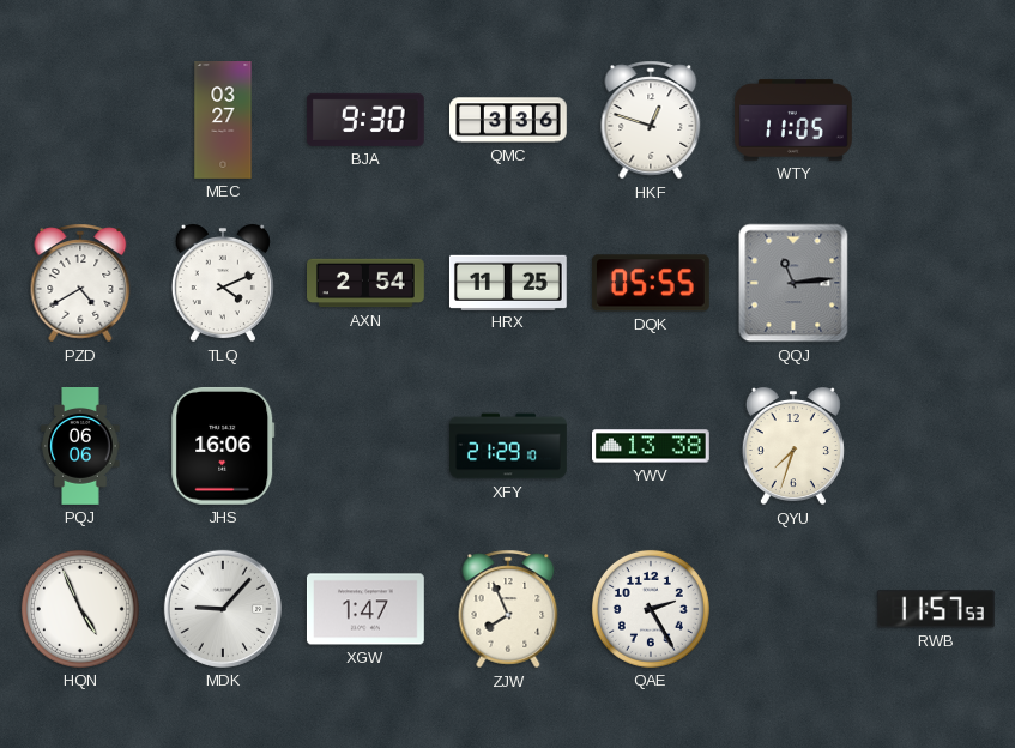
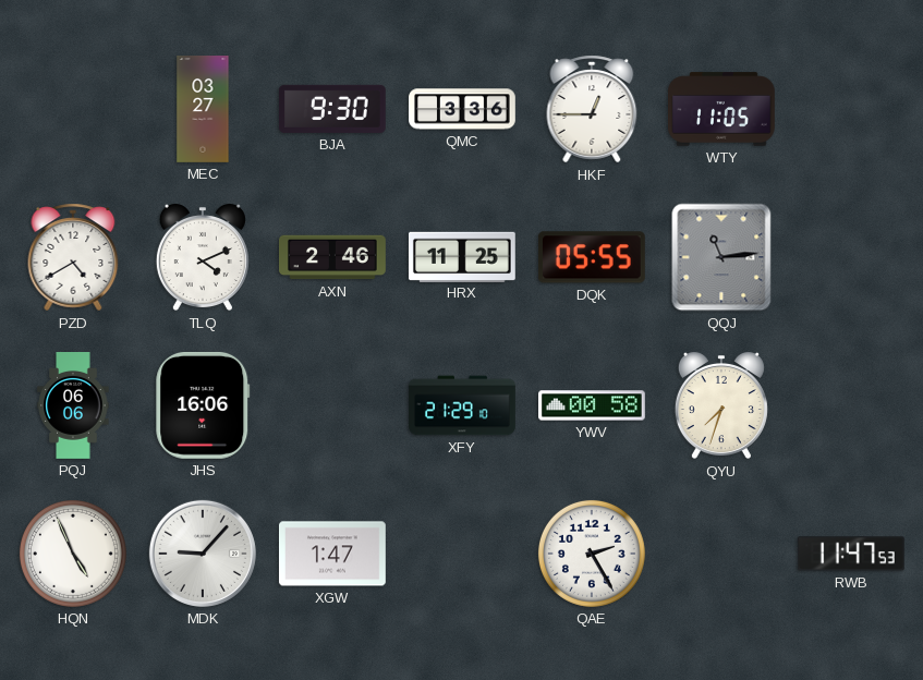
HKF: 12:48 -> 12:45 (592, 109)
AXN: 2:54 -> 2:46 (333, 257)
YWV: 13:38 -> 00:58 (593, 405)
ZJW: 7:56 -> none (508, 609)
RWB: 11:57 -> 11:47 (851, 554)
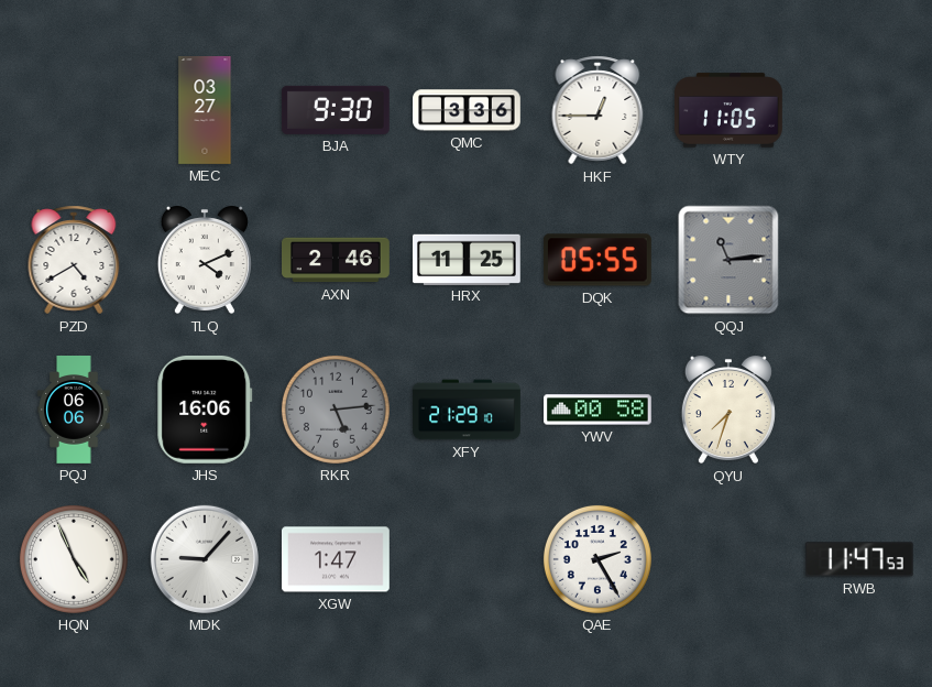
RKR: none -> 5:14 (336, 410)
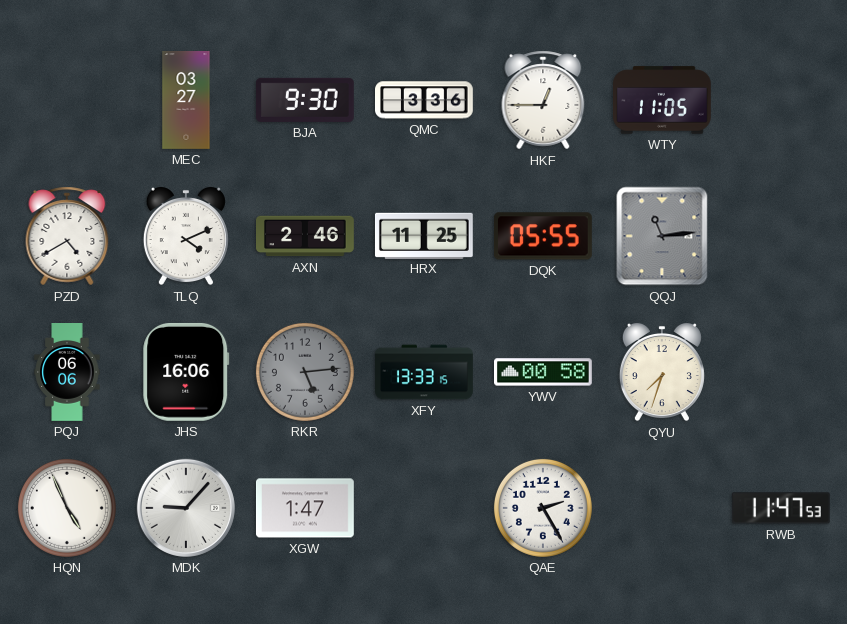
XFY: 21:29 -> 13:33 (424, 372)
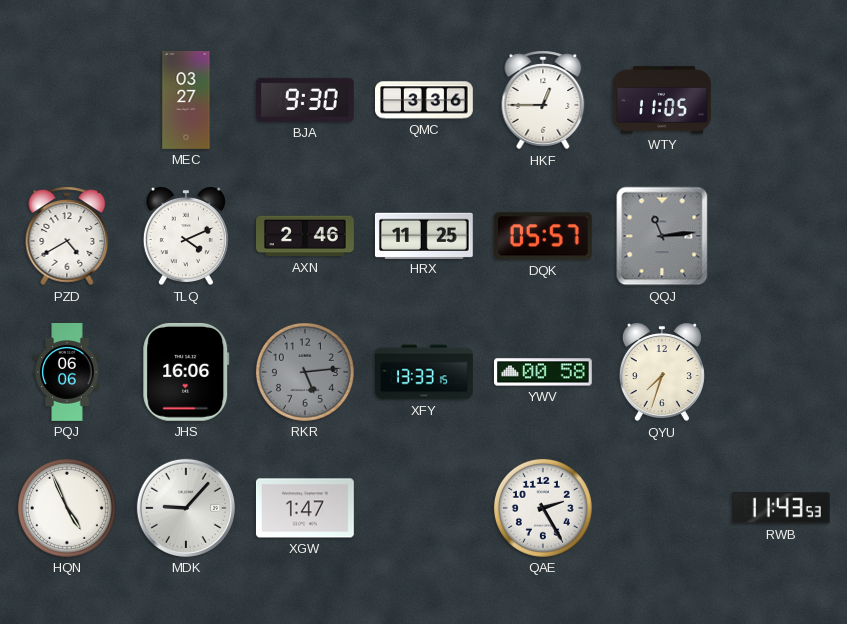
DQK: 05:55 -> 05:57 (543, 236)
RWB: 11:47 -> 11:43 (781, 508)
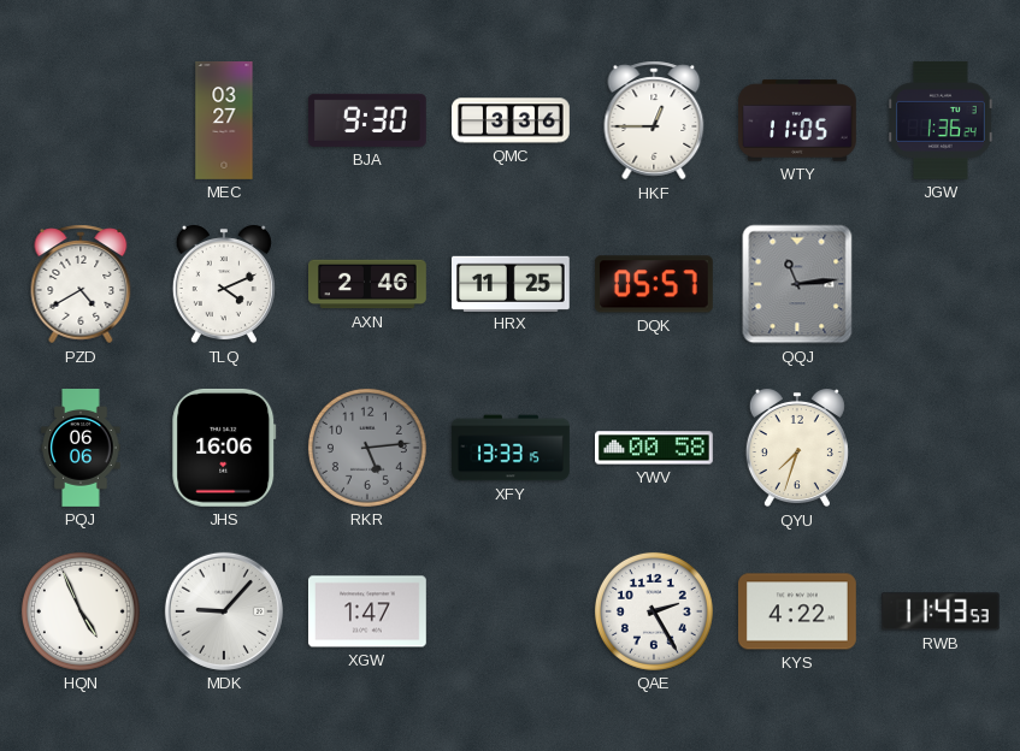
JGW: none -> 1:36 (942, 120)
KYS: none -> 4:22 (797, 611)
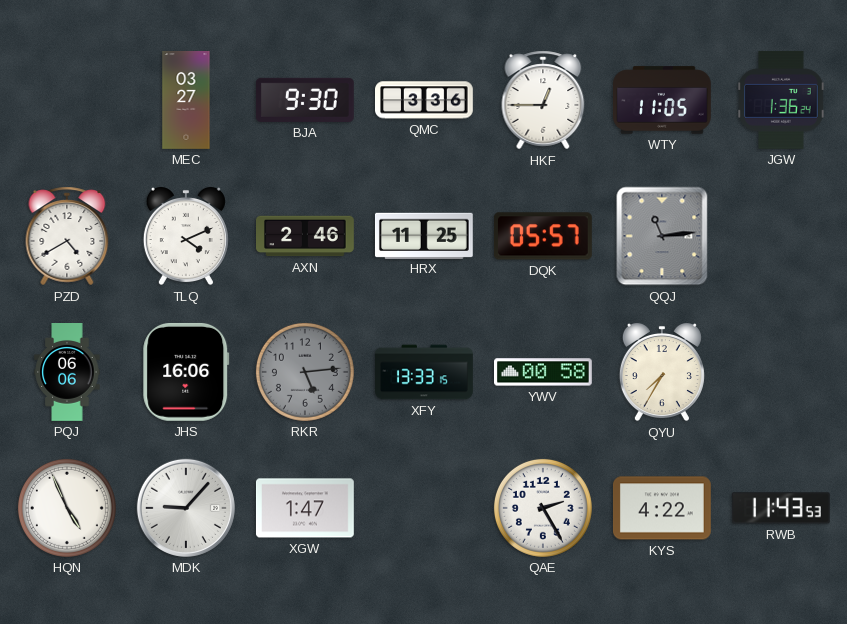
QYU: 7:33 -> 7:35 (662, 372)
